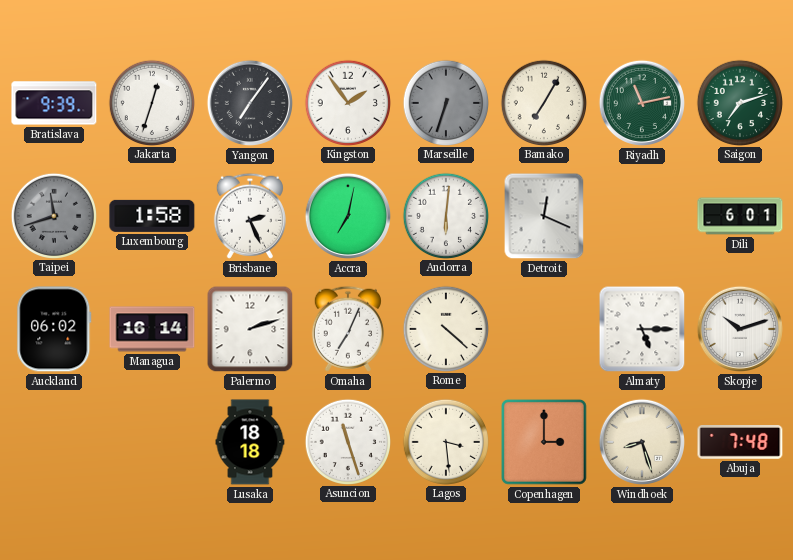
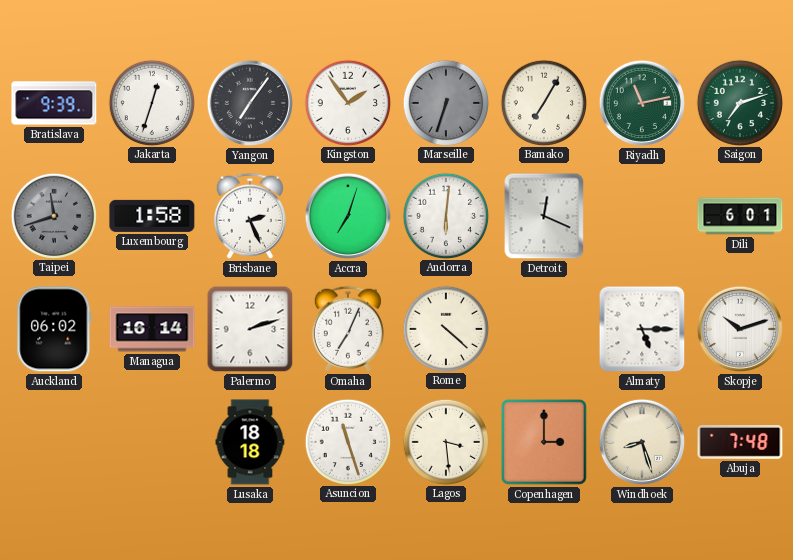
Accra: 7:02 -> 7:03 (348, 216)
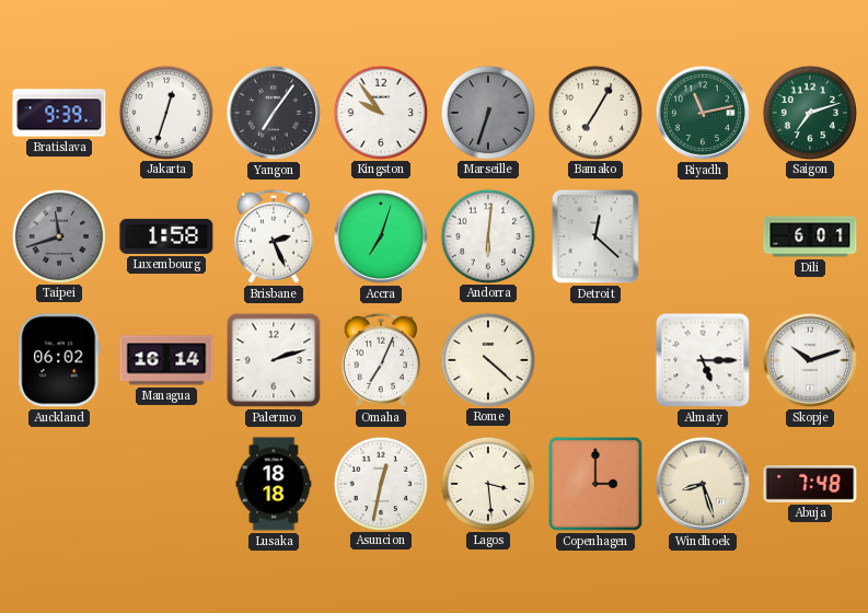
Kingston: 1:54 -> 9:54 (380, 112)
Detroit: 12:19 -> 12:22 (595, 236)
Asuncion: 11:27 -> 12:32 (380, 483)
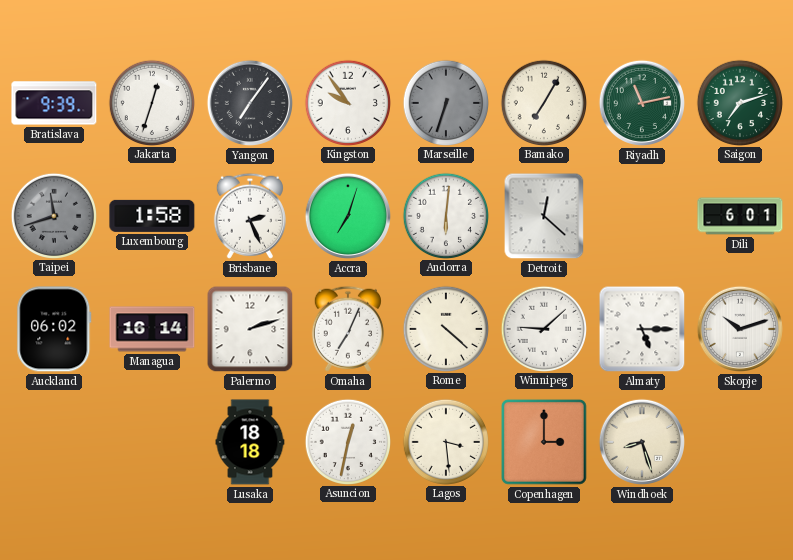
Winnipeg: none -> 9:08 (543, 328)
Abuja: 7:48 -> none (810, 485)
